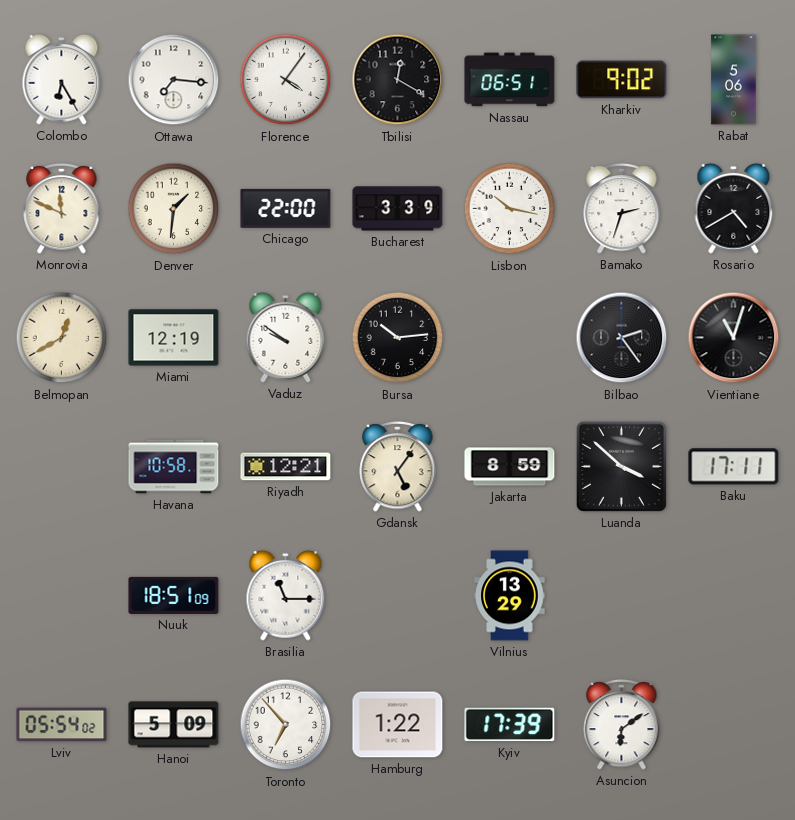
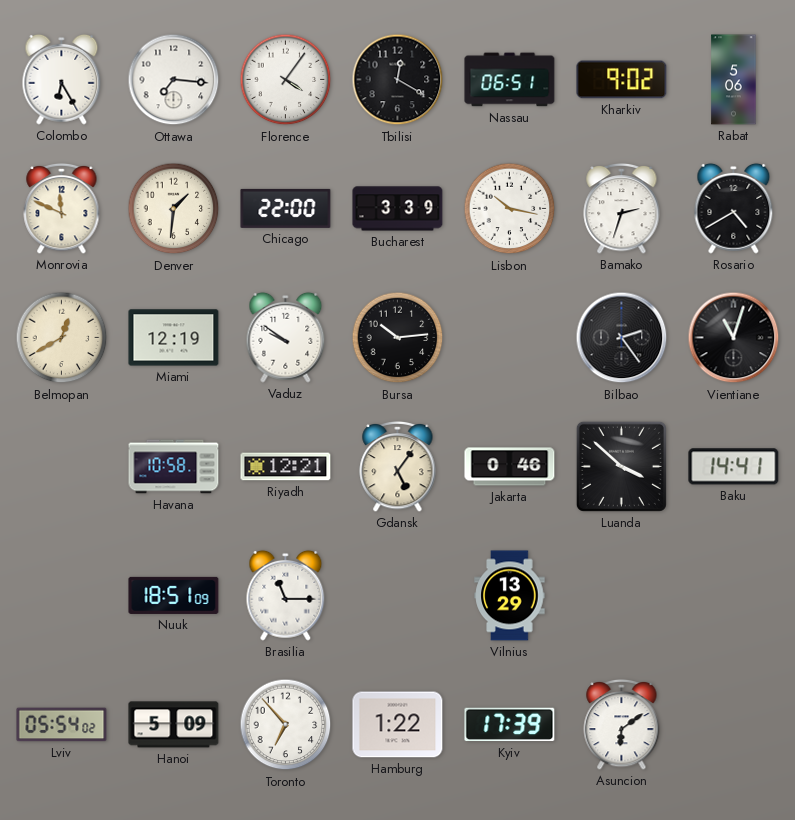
Jakarta: 8:59 -> 0:46 (510, 467)
Baku: 17:11 -> 14:41 (734, 467)
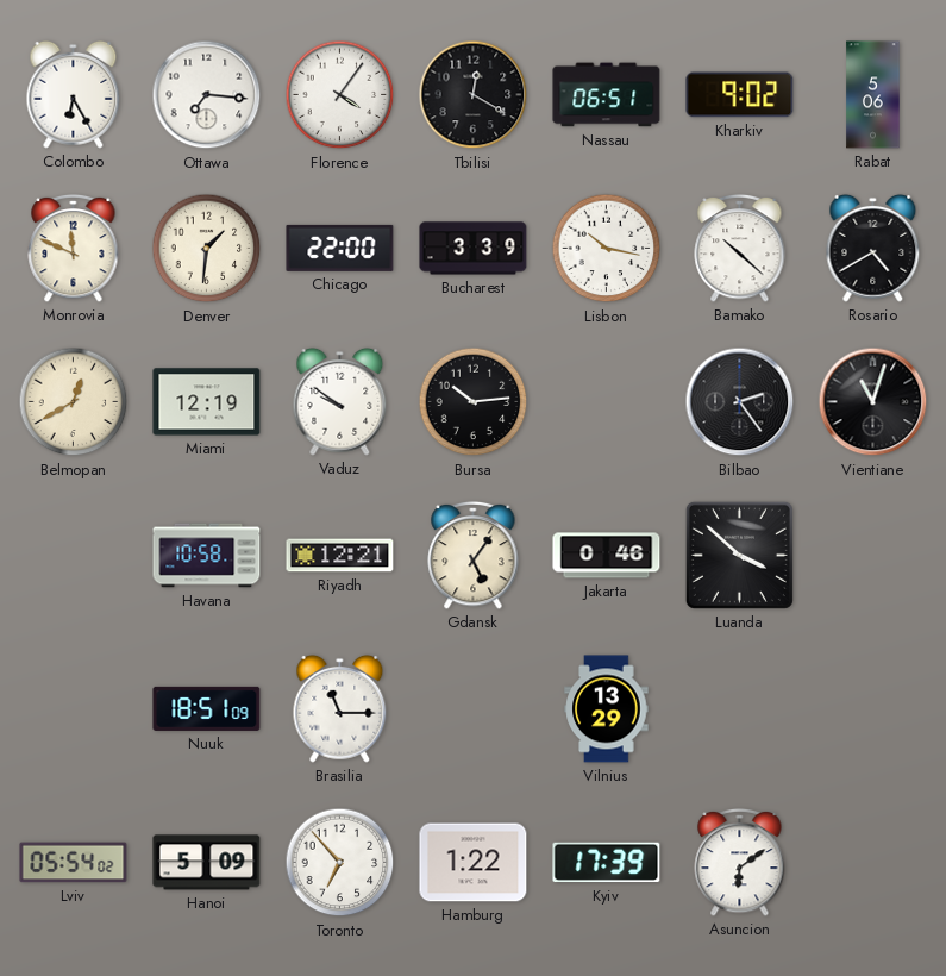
Bamako: 2:33 -> 10:22 (740, 248)
Baku: 14:41 -> none (734, 467)
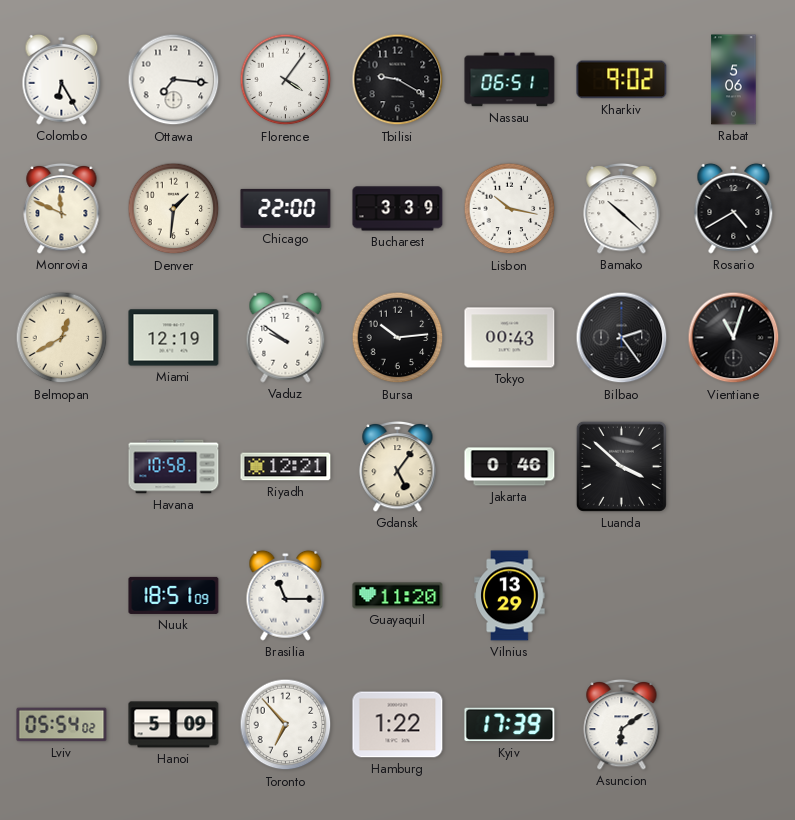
Tbilisi: 12:20 -> 9:20 (398, 80)
Tokyo: none -> 00:43 (510, 338)
Guayaquil: none -> 11:20 (398, 596)
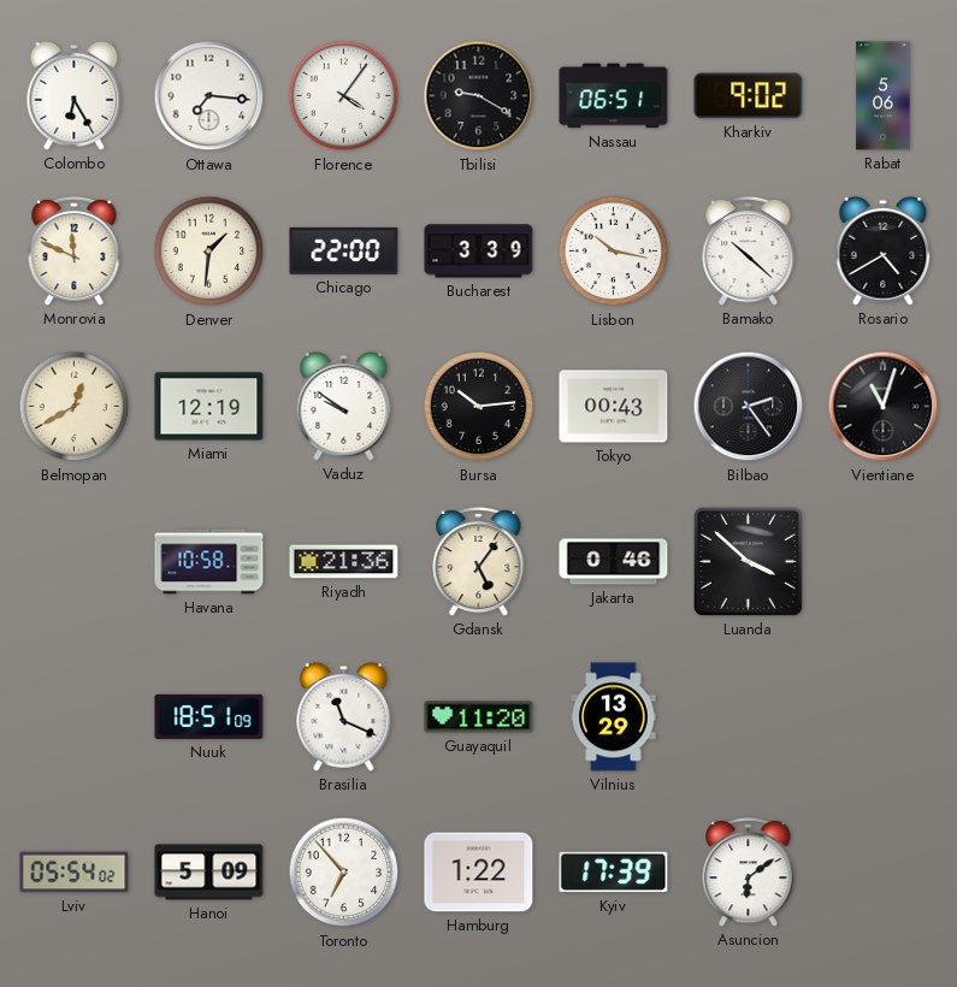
Riyadh: 12:21 -> 21:36 (344, 562)
Brasilia: 11:15 -> 11:19 (344, 716)
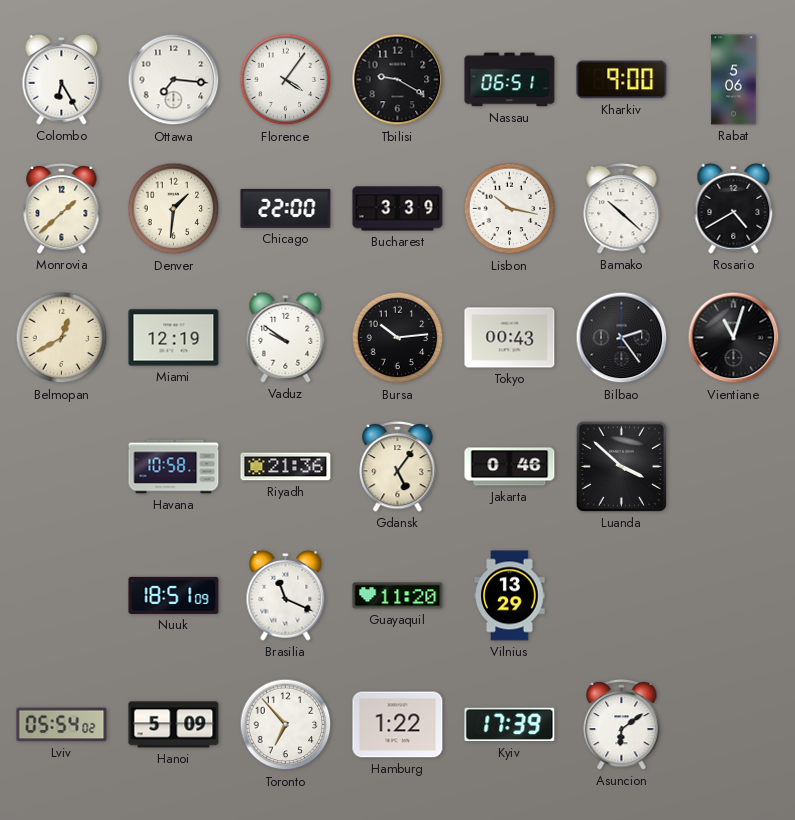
Kharkiv: 9:02 -> 9:00 (622, 80)
Monrovia: 11:49 -> 1:38 (62, 208)
